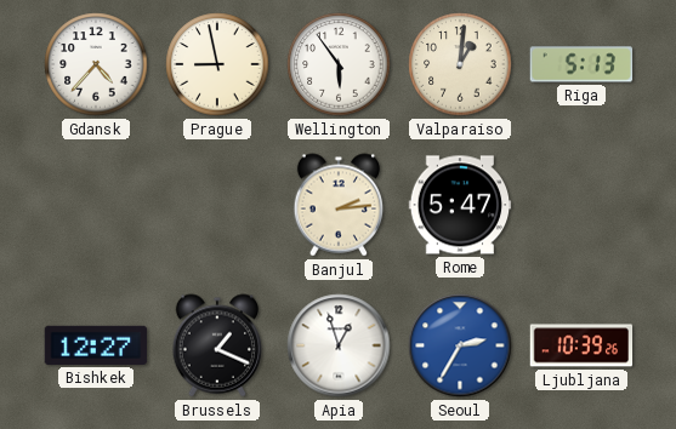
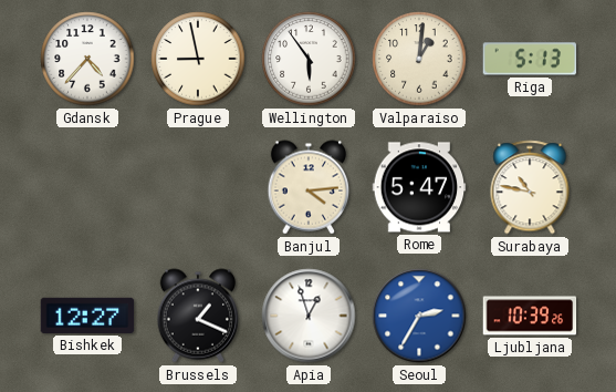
Banjul: 2:14 -> 4:14 (309, 187)
Surabaya: none -> 10:47 (530, 187)
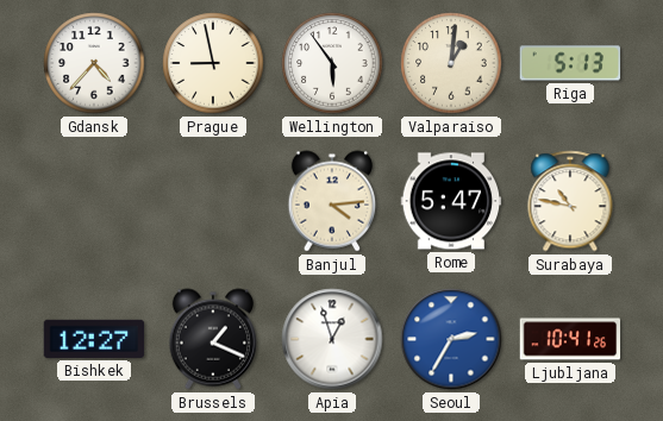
Ljubljana: 10:39 -> 10:41 (570, 339)
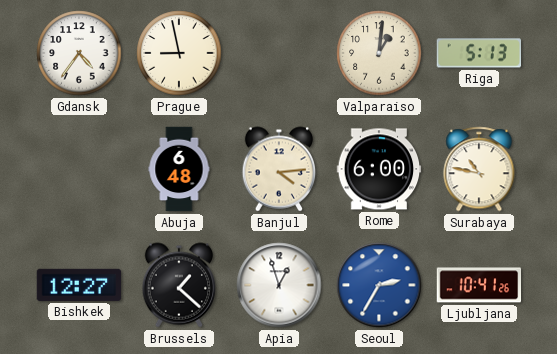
Gdansk: 4:37 -> 4:36 (79, 53)
Wellington: 5:54 -> none (332, 63)
Abuja: none -> 6:48 (179, 169)
Rome: 5:47 -> 6:00 (379, 169)
Brussels: 1:19 -> 1:22 (179, 285)
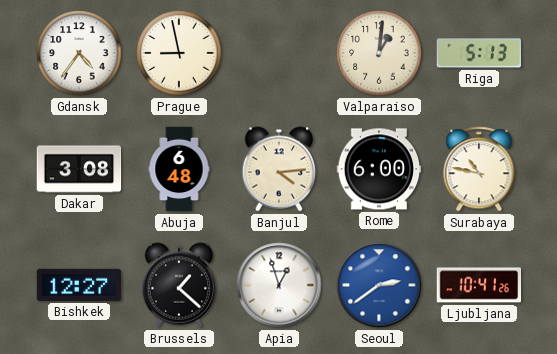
Dakar: none -> 3:08 (79, 169)
Seoul: 2:35 -> 2:39 (379, 285)
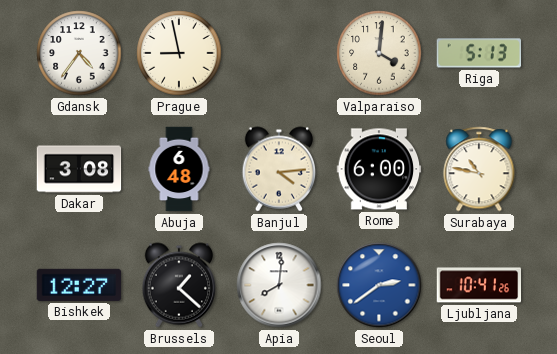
Valparaiso: 1:01 -> 4:01 (379, 53)
Apia: 12:57 -> 8:01 (279, 285)
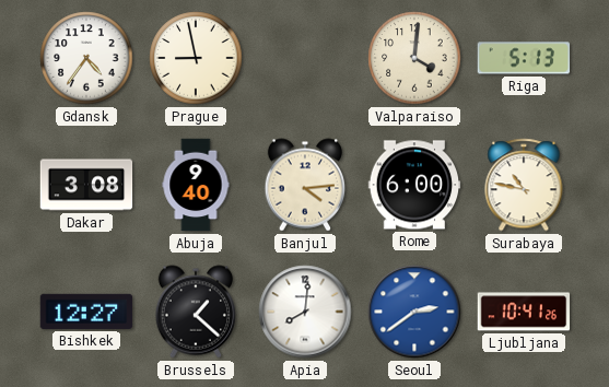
Abuja: 6:48 -> 9:40 (196, 185)
